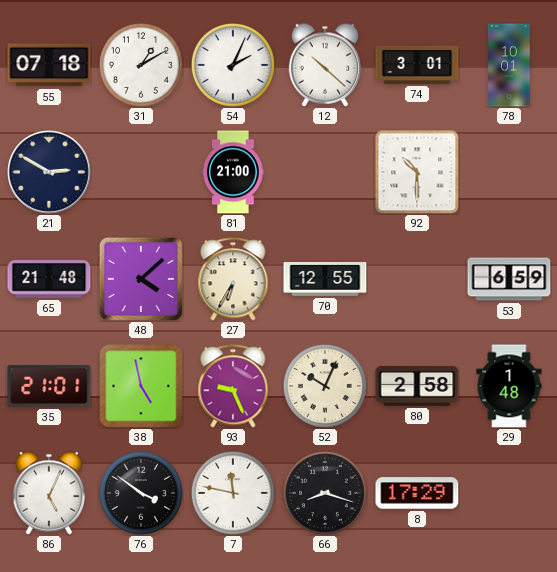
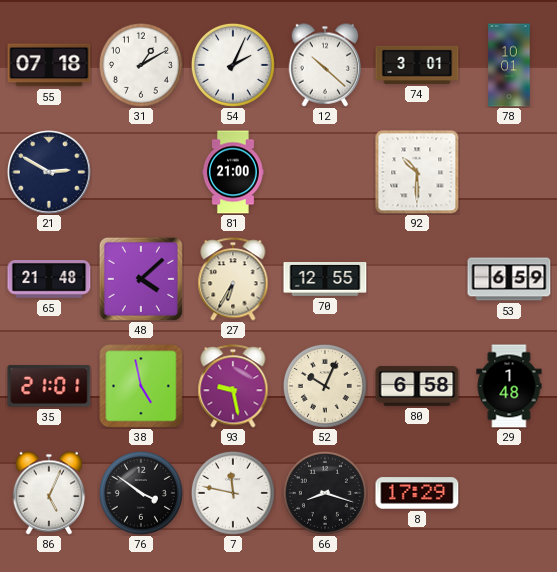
93: 9:26 -> 9:28 (233, 386)
80: 2:58 -> 6:58 (417, 386)
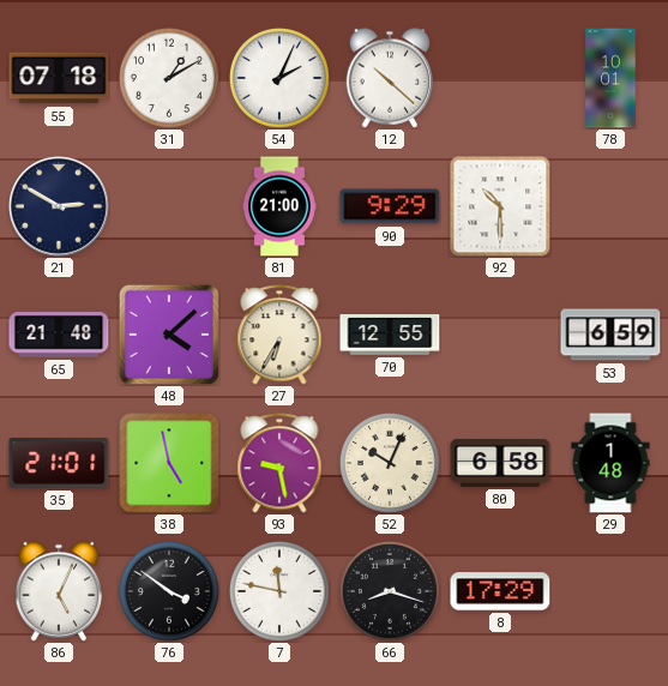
74: 3:01 -> none (417, 65)
90: none -> 9:29 (390, 206)
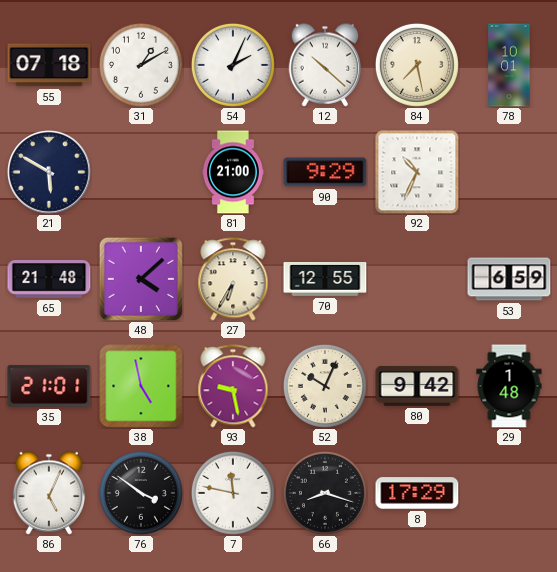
84: none -> 7:28 (417, 65)
21: 2:50 -> 5:50 (50, 173)
92: 10:30 -> 10:34 (417, 172)
80: 6:58 -> 9:42 (417, 386)
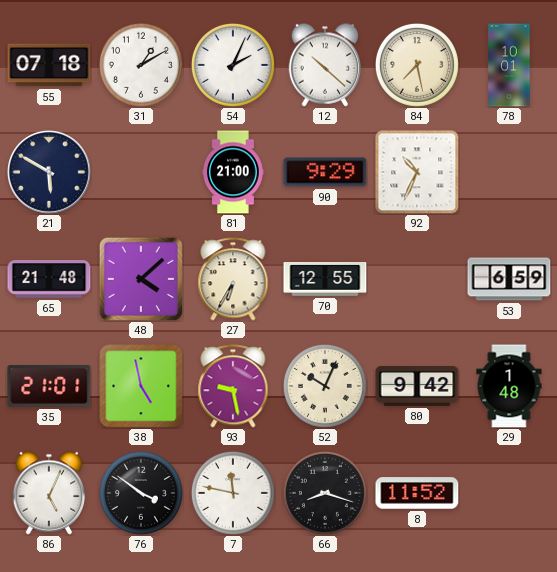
8: 17:29 -> 11:52 (417, 493)
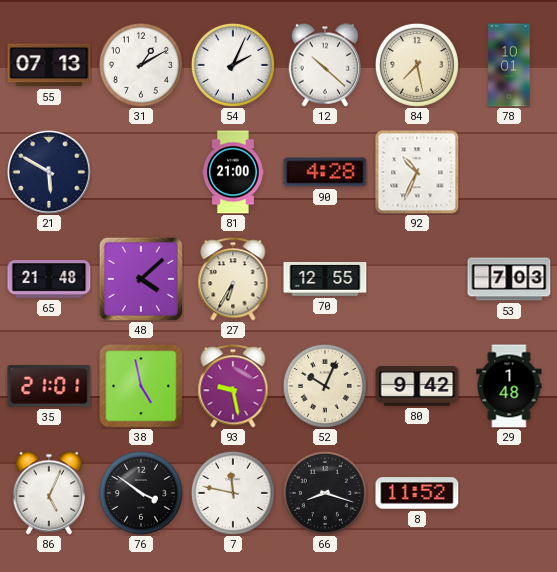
55: 07:18 -> 07:13 (49, 65)
90: 9:29 -> 4:28 (325, 172)
53: 6:59 -> 7:03 (509, 279)
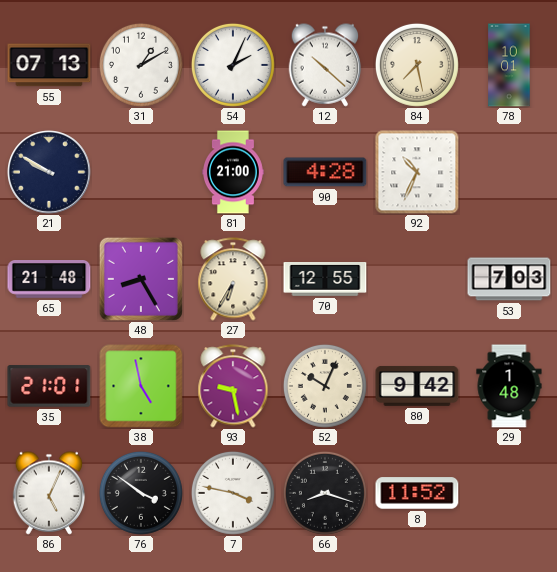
21: 5:50 -> 9:50 (50, 173)
48: 4:08 -> 8:25 (141, 279)
7: 11:47 -> 3:47 (233, 493)
